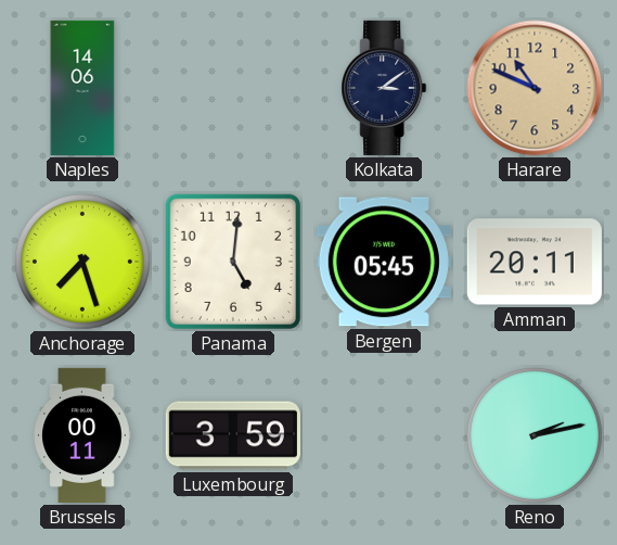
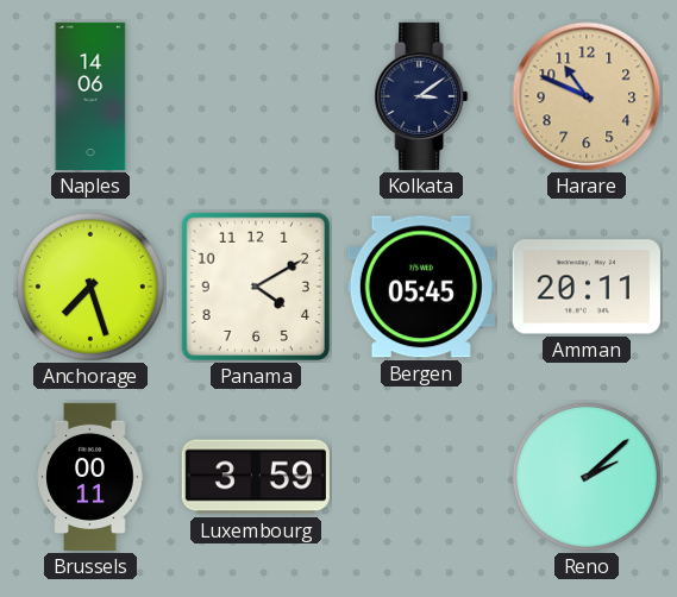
Panama: 5:01 -> 4:10 (256, 287)
Reno: 2:13 -> 2:08 (587, 477)
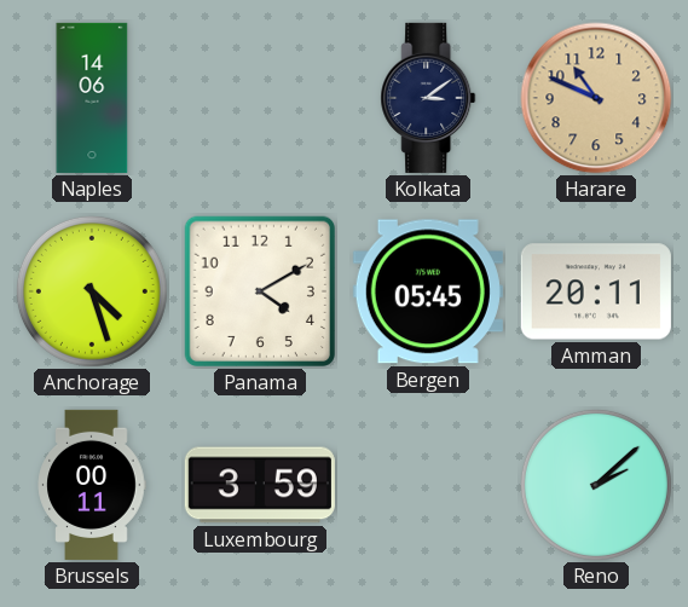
Anchorage: 7:27 -> 4:27 (92, 291)
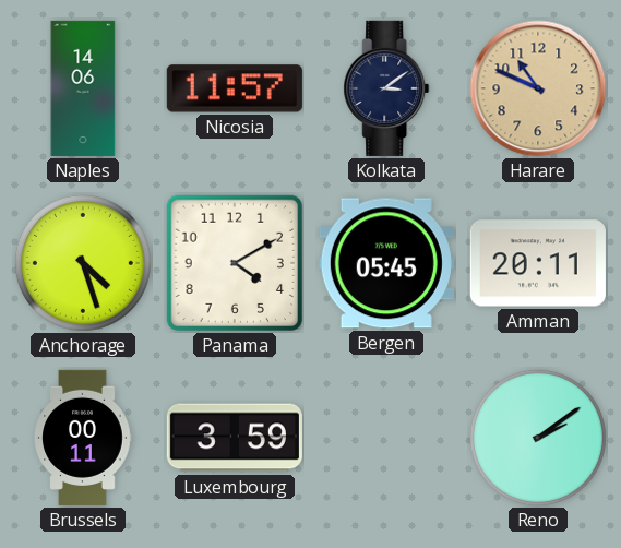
Nicosia: none -> 11:57 (235, 88)
Reno: 2:08 -> 2:09 (538, 438)
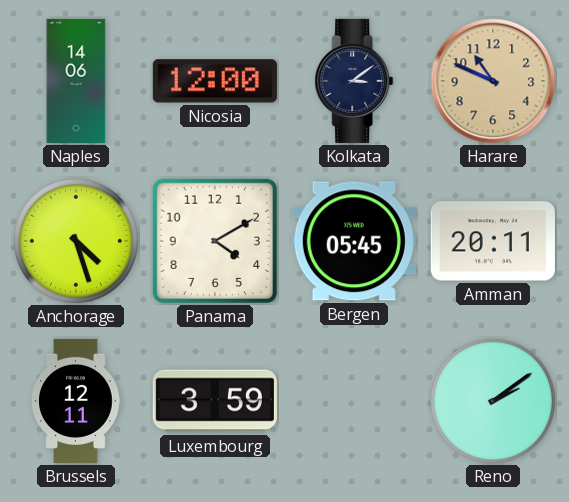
Nicosia: 11:57 -> 12:00 (215, 81)
Brussels: 00:11 -> 12:11 (76, 401)
